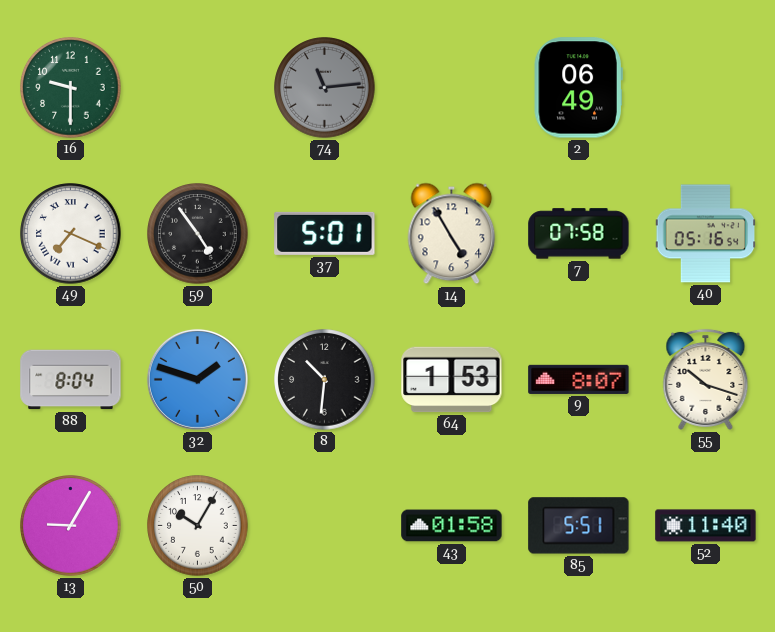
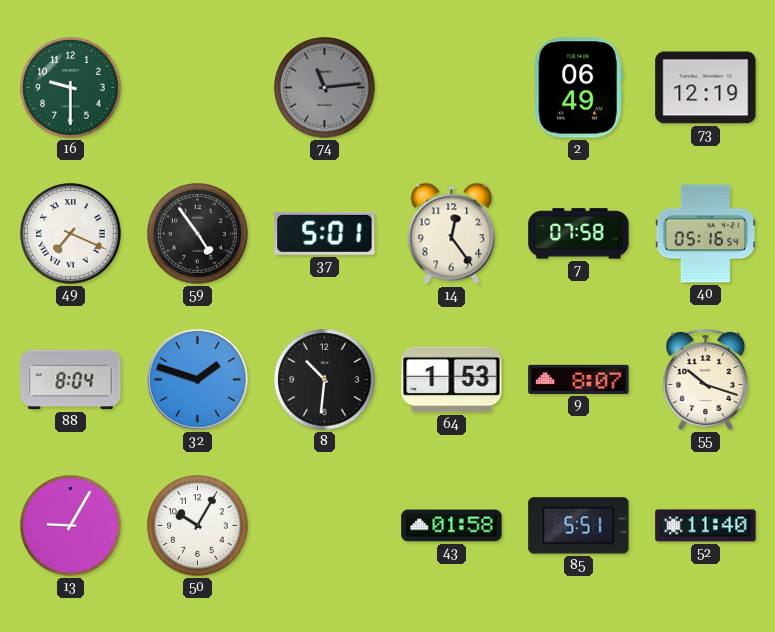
73: none -> 12:19 (706, 88)
14: 4:55 -> 12:24 (452, 234)
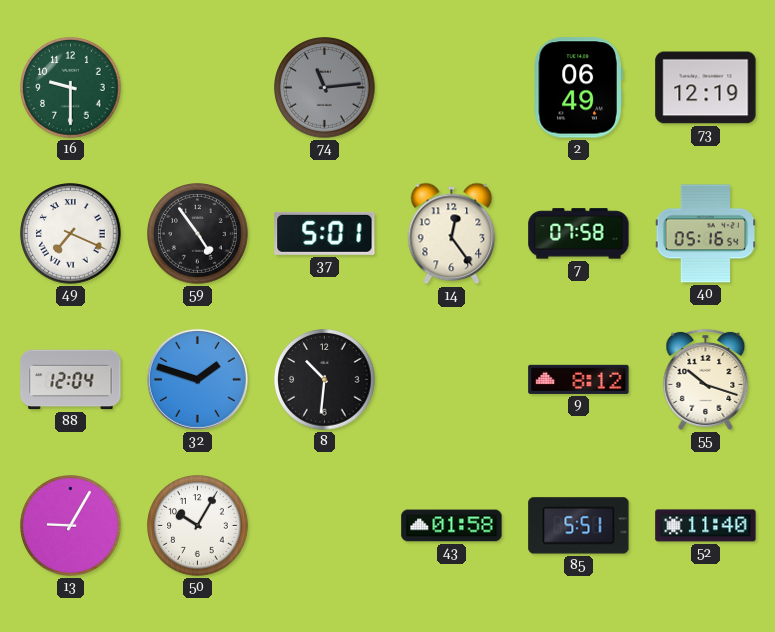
88: 8:04 -> 12:04 (71, 380)
64: 1:53 -> none (452, 380)
9: 8:07 -> 8:12 (579, 379)
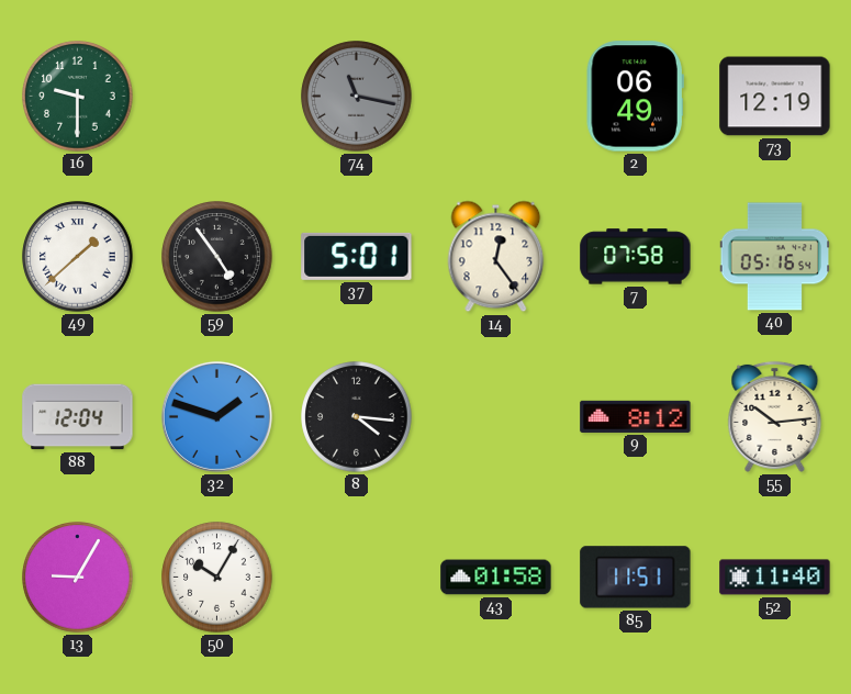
74: 11:14 -> 11:17 (357, 97)
49: 7:19 -> 1:38 (78, 257)
8: 10:31 -> 4:16 (357, 417)
55: 10:18 -> 10:14 (775, 416)
85: 5:51 -> 11:51 (636, 578)
